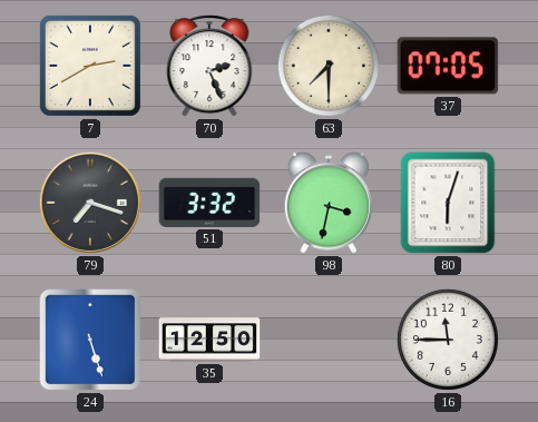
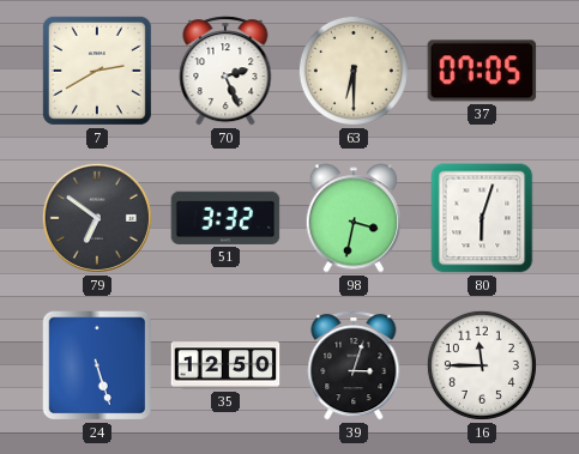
63: 7:30 -> 6:30 (354, 71)
79: 7:18 -> 6:51 (97, 218)
39: none -> 3:03 (354, 365)
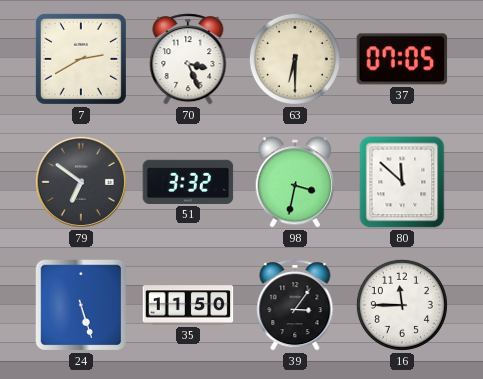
70: 2:26 -> 3:26 (188, 59)
80: 6:03 -> 11:52 (402, 182)
35: 12:50 -> 11:50 (188, 305)
39: 3:03 -> 3:06 (295, 305)
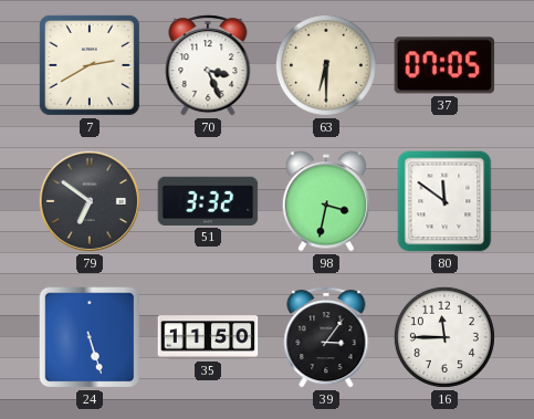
80: 11:52 -> 11:51 (444, 201)
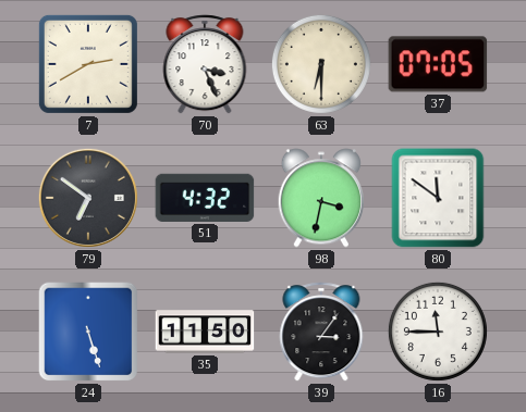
51: 3:32 -> 4:32 (205, 198)
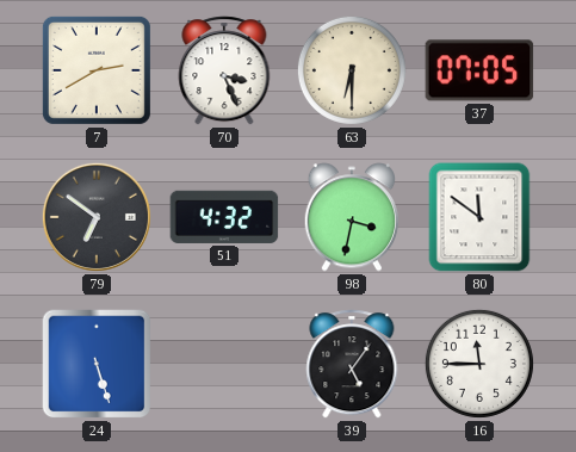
35: 11:50 -> none (205, 332)
39: 3:06 -> 5:06 (352, 364)
